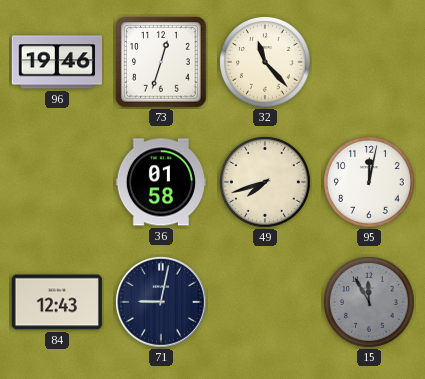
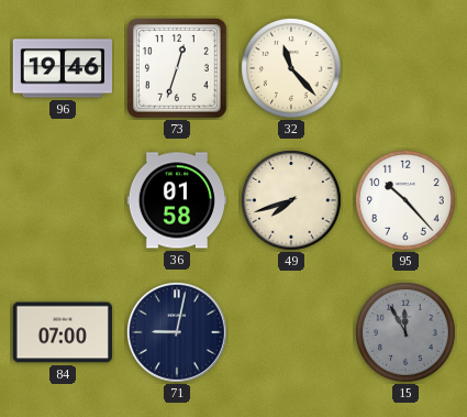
95: 12:02 -> 10:23 (407, 201)
84: 12:43 -> 07:00 (62, 332)
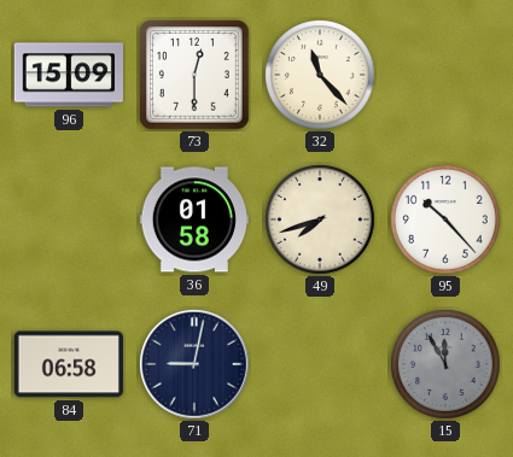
96: 19:46 -> 15:09 (68, 75)
73: 12:33 -> 12:30 (194, 75)
84: 07:00 -> 06:58 (68, 364)
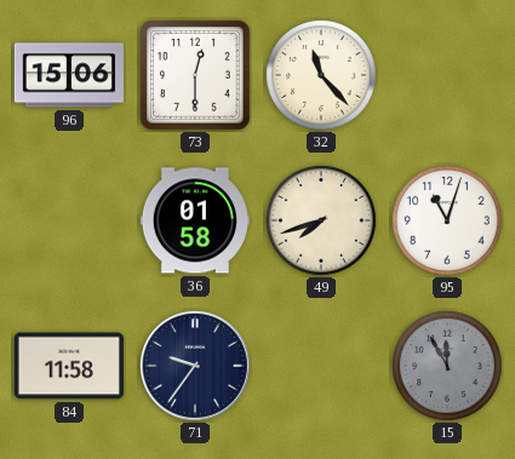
96: 15:09 -> 15:06 (68, 75)
95: 10:23 -> 11:03 (448, 222)
84: 06:58 -> 11:58 (68, 366)
71: 9:02 -> 9:36 (195, 366)
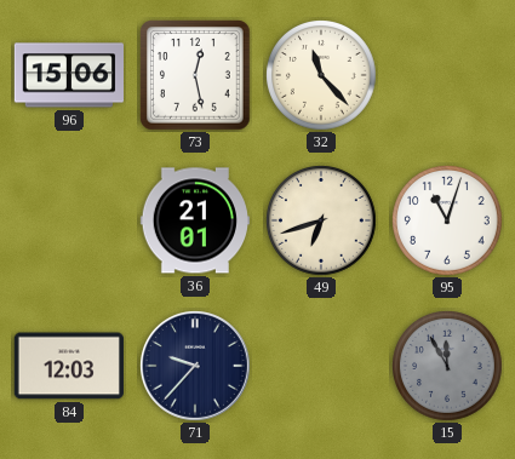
73: 12:30 -> 12:28 (195, 75)
36: 01:58 -> 21:01 (194, 220)
49: 7:42 -> 6:42 (322, 222)
84: 11:58 -> 12:03 (68, 366)
71: 9:36 -> 9:37 (195, 366)
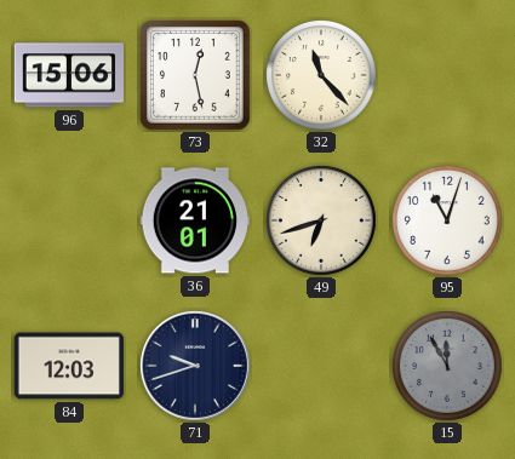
71: 9:37 -> 9:42 (195, 366)
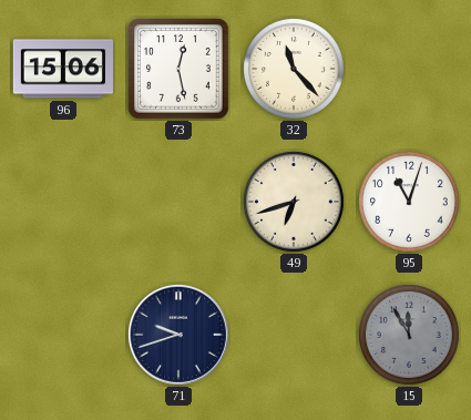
36: 21:01 -> none (194, 220)
84: 12:03 -> none (68, 366)
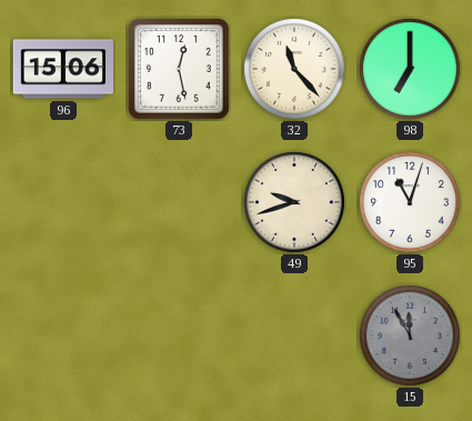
98: none -> 7:00 (411, 70)
49: 6:42 -> 9:42 (295, 203)
71: 9:42 -> none (178, 335)
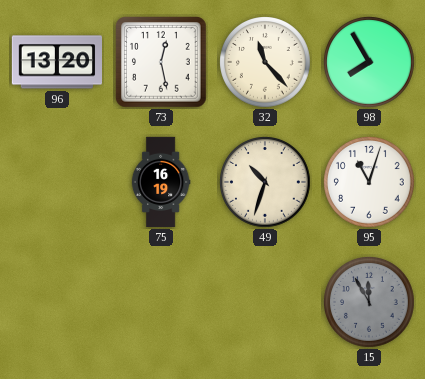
96: 15:06 -> 13:20 (56, 62)
98: 7:00 -> 7:55 (370, 63)
75: none -> 16:19 (161, 182)
49: 9:42 -> 10:33 (266, 183)
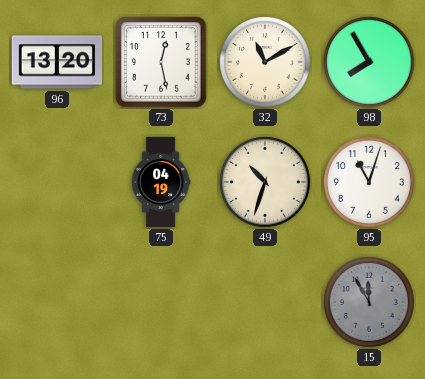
32: 11:23 -> 11:10 (266, 63)
75: 16:19 -> 04:19 (161, 182)
